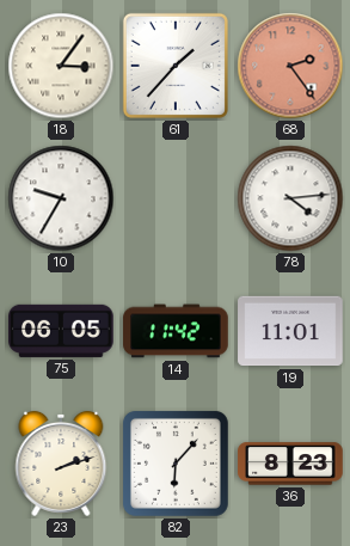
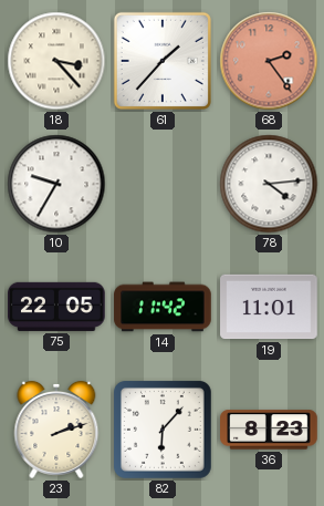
18: 3:06 -> 3:23 (56, 61)
75: 06:05 -> 22:05 (56, 307)
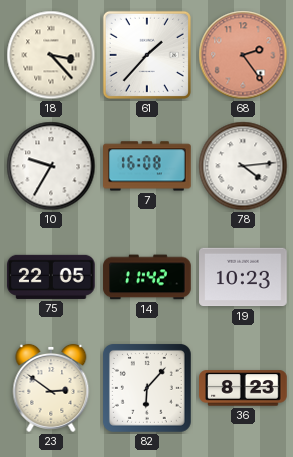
7: none -> 16:08 (147, 166)
19: 11:01 -> 10:23 (243, 277)
23: 2:12 -> 2:51 (51, 388)
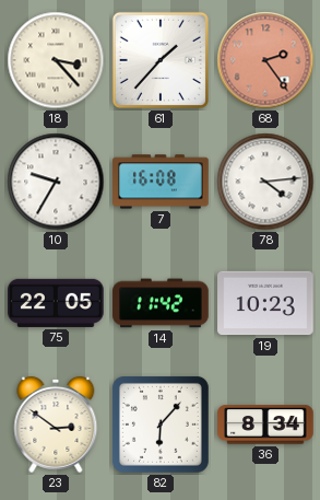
36: 8:23 -> 8:34 (265, 425)
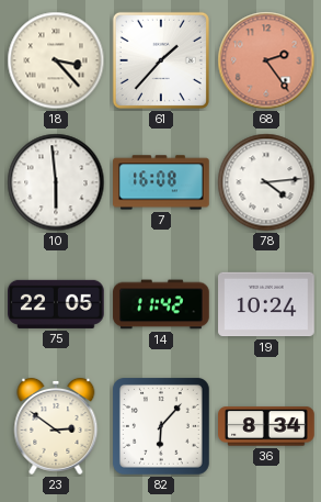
10: 9:35 -> 5:59 (56, 182)
19: 10:23 -> 10:24 (266, 304)
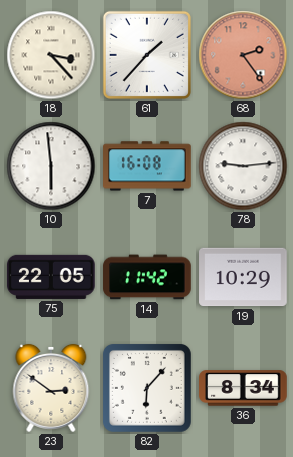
78: 4:14 -> 9:14 (243, 166)
19: 10:24 -> 10:29 (243, 277)
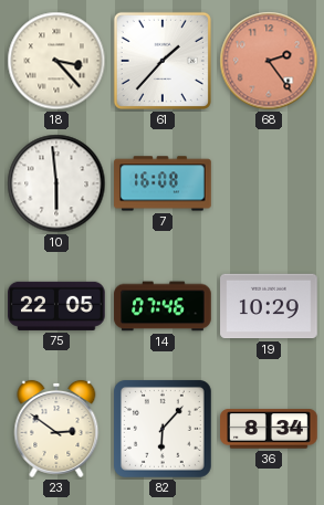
78: 9:14 -> none (243, 166)
14: 11:42 -> 07:46 (163, 306)
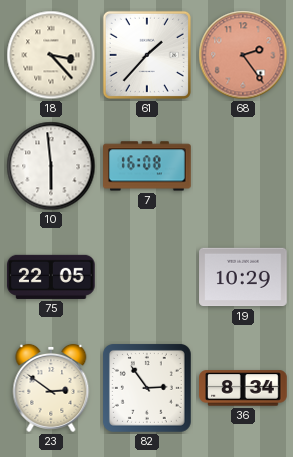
14: 07:46 -> none (163, 306)
82: 6:07 -> 2:54 (147, 388)
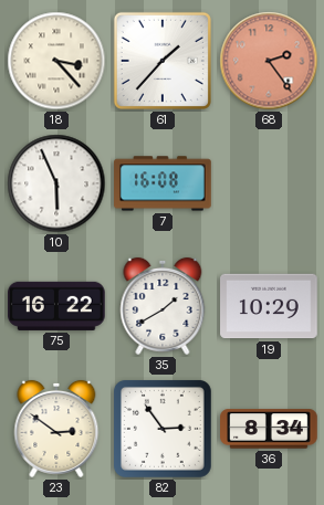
10: 5:59 -> 5:56 (56, 183)
75: 22:05 -> 16:22 (56, 306)
35: none -> 1:40 (163, 306)
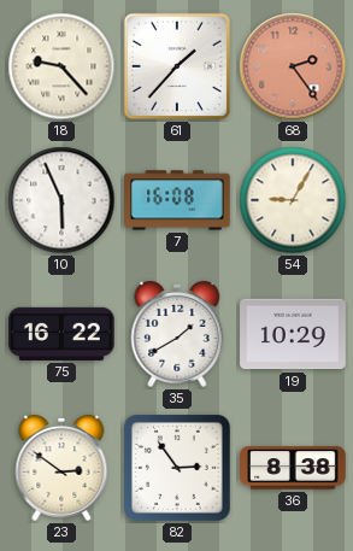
18: 3:23 -> 9:23 (61, 66)
54: none -> 9:05 (293, 200)
36: 8:34 -> 8:38 (293, 468)
